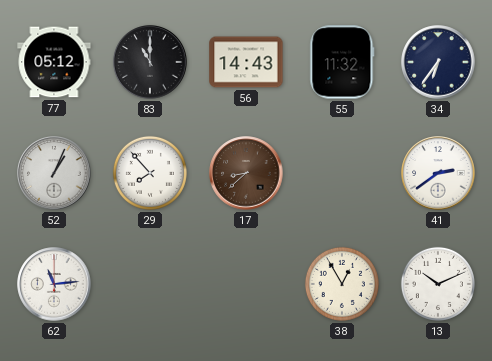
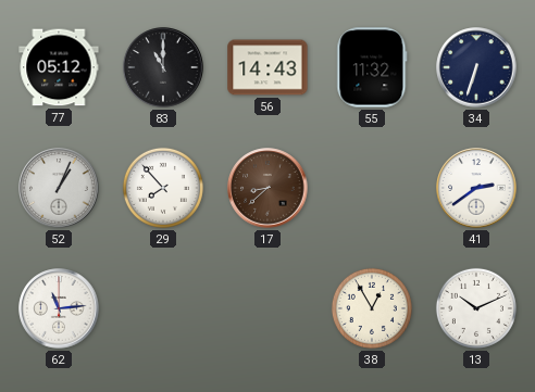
34: 6:36 -> 6:33 (476, 67)
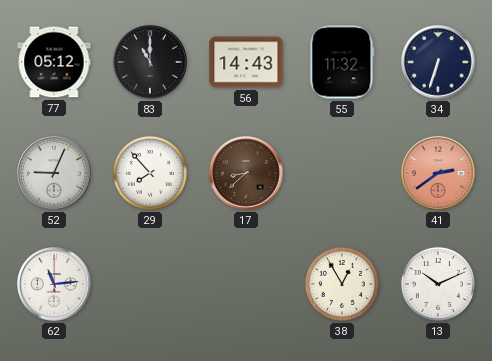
52: 1:04 -> 9:04 (54, 173)
41 dial: white -> salmon (438, 173)
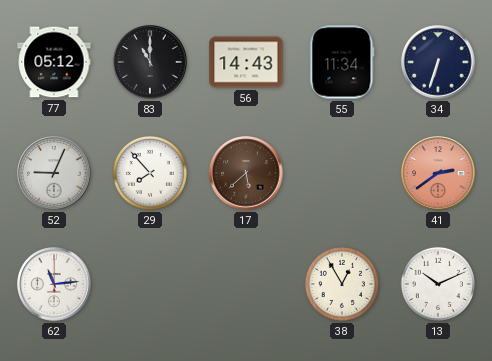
55: 11:32 -> 11:34 (342, 62)
17: 8:38 -> 5:38 (246, 173)
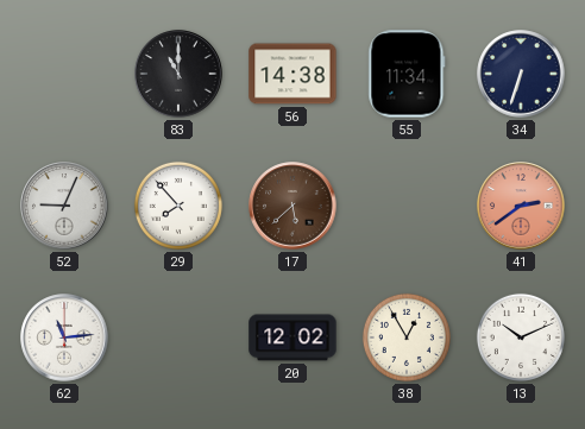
77: 05:12 -> none (54, 62)
56: 14:43 -> 14:38 (292, 74)
20: none -> 12:02 (292, 337)
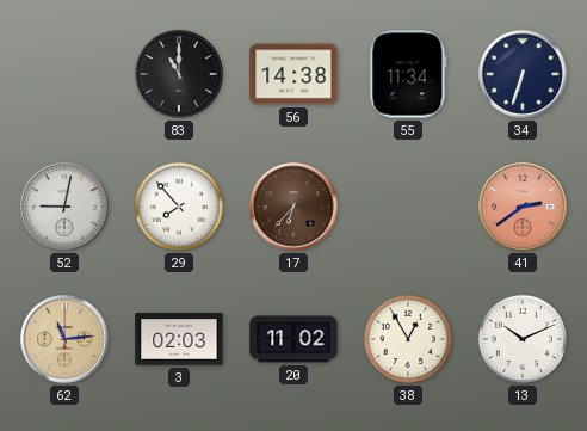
52: 9:04 -> 9:02 (64, 207)
17: 5:38 -> 6:37 (293, 207)
62 dial: white -> champagne (64, 339)
3: none -> 02:03 (179, 339)
20: 12:02 -> 11:02 (293, 339)
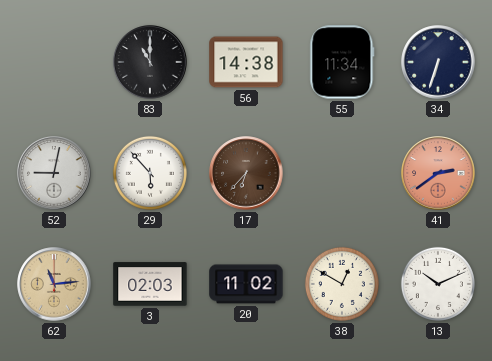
29: 7:53 -> 5:53 (150, 173)
38: 12:55 -> 12:50 (342, 284)
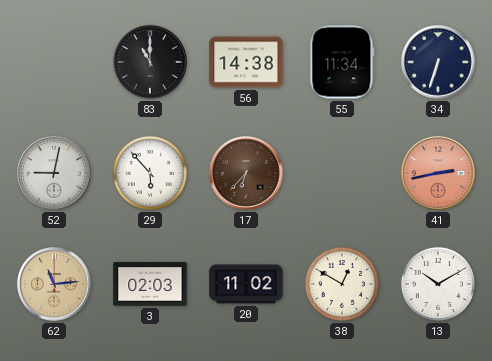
41: 2:39 -> 2:43 (438, 173)
13: 10:11 -> 10:10 (438, 284)
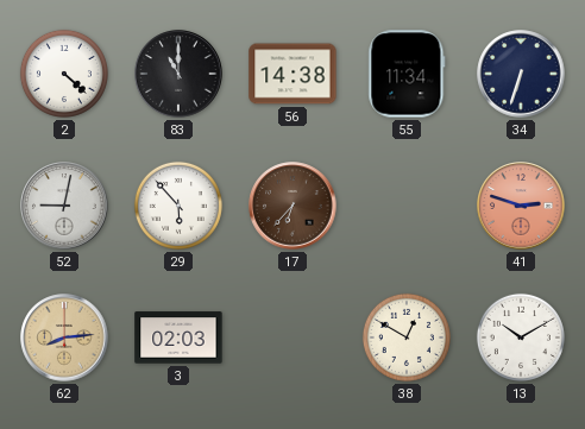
2: none -> 4:22 (64, 74)
41: 2:43 -> 2:48 (521, 206)
62: 11:14 -> 8:14 (64, 337)
20: 11:02 -> none (246, 284)
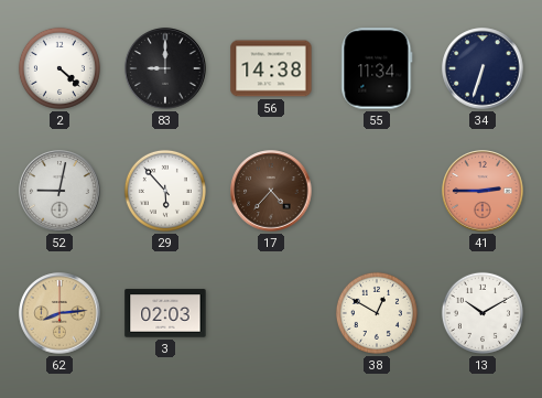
83: 11:00 -> 9:00 (165, 68)
17: 6:37 -> 4:37 (271, 191)
41: 2:48 -> 2:45 (483, 191)
